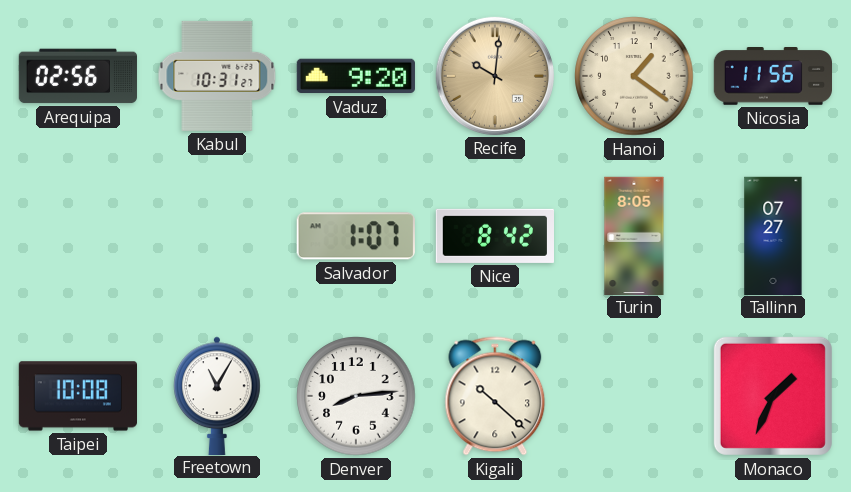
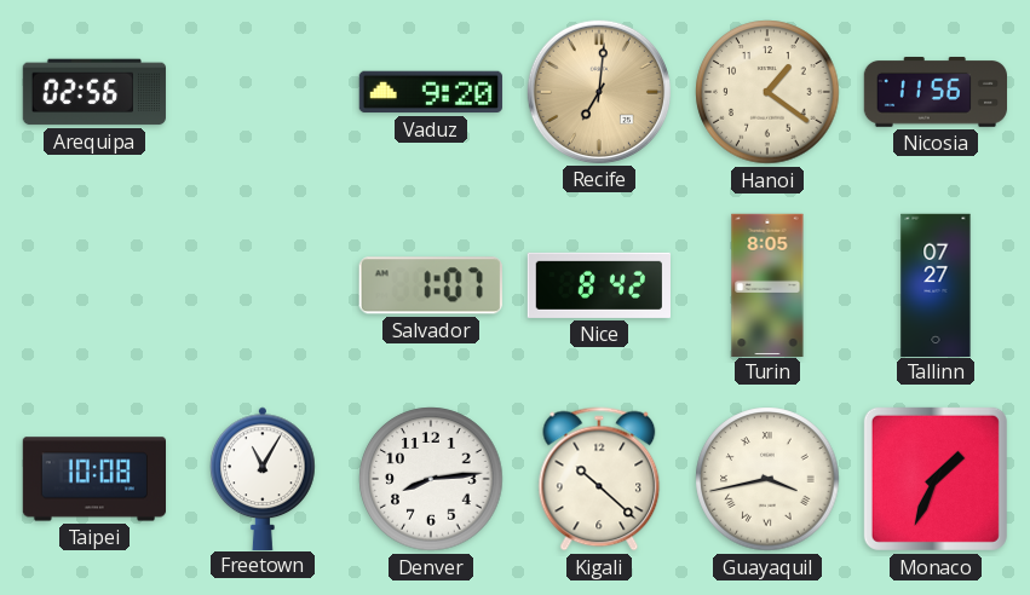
Kabul: 10:31 -> none (217, 76)
Recife: 10:01 -> 7:01 (599, 92)
Guayaquil: none -> 3:43 (767, 479)
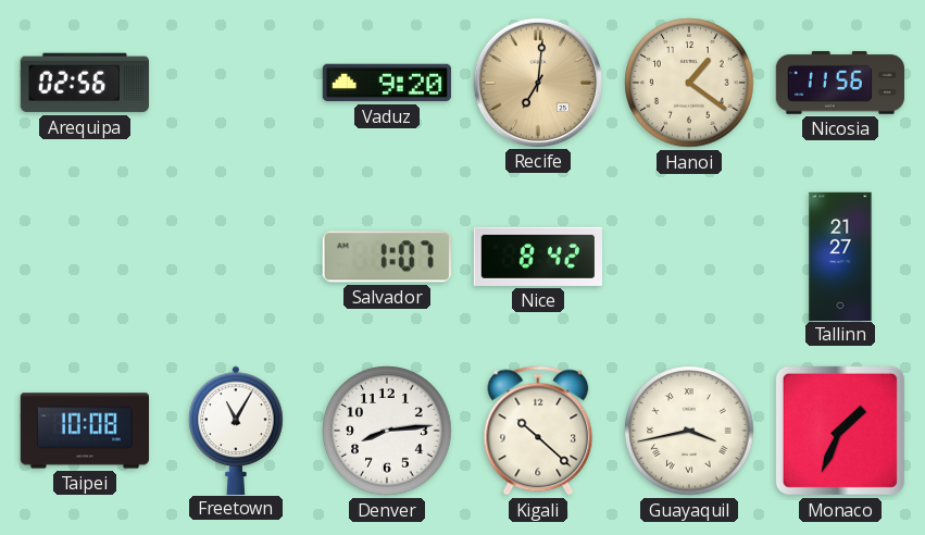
Turin: 8:05 -> none (767, 284)
Tallinn: 07:27 -> 21:27 (840, 256)
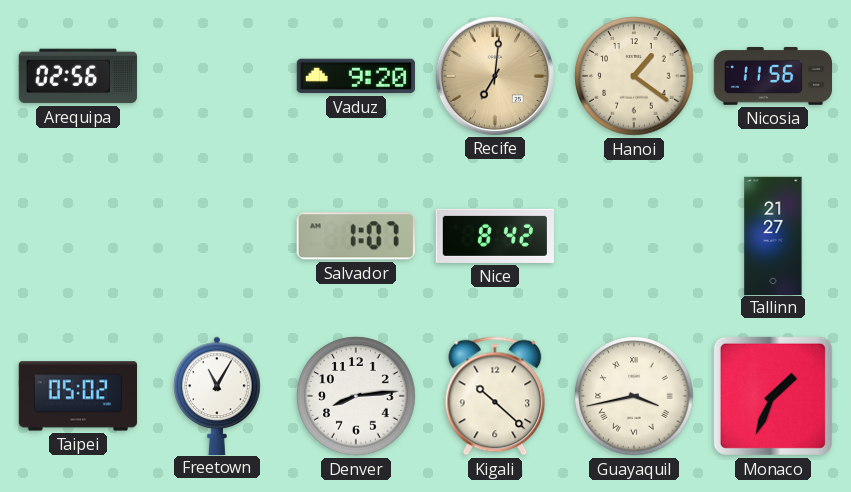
Taipei: 10:08 -> 05:02 (77, 396)
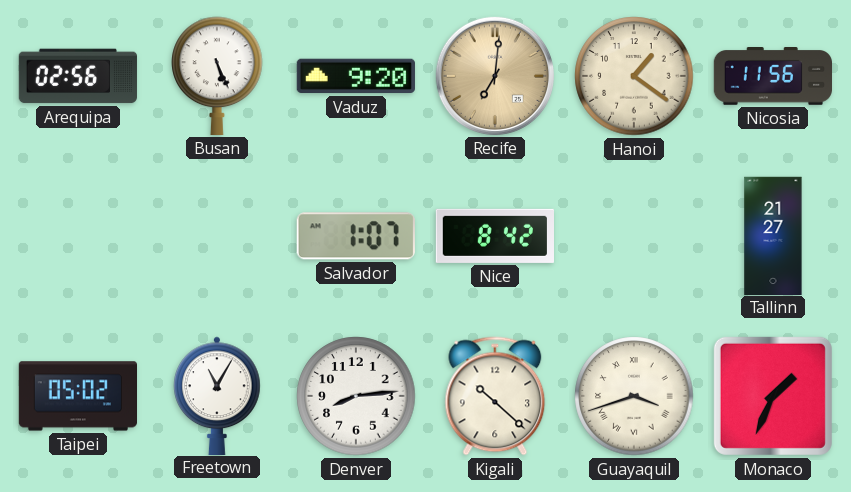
Busan: none -> 5:26 (217, 76)
Guayaquil: 3:43 -> 3:42 (634, 396)
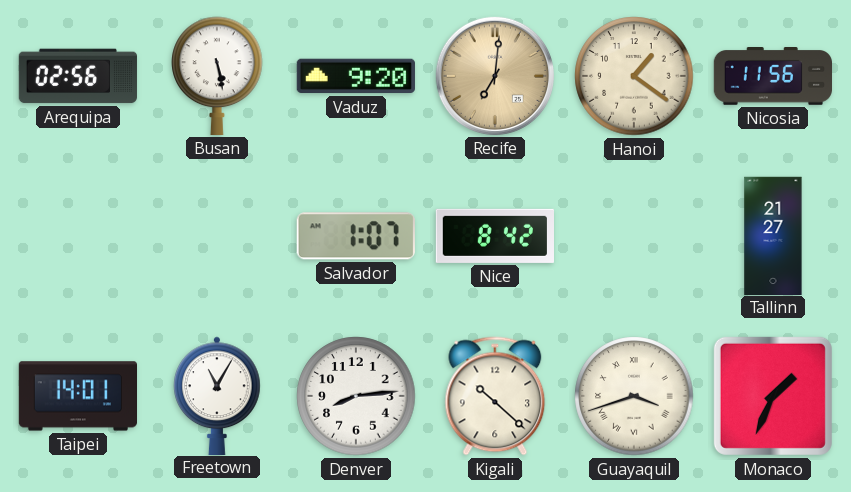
Busan: 5:26 -> 5:28 (217, 76)
Taipei: 05:02 -> 14:01 (77, 396)
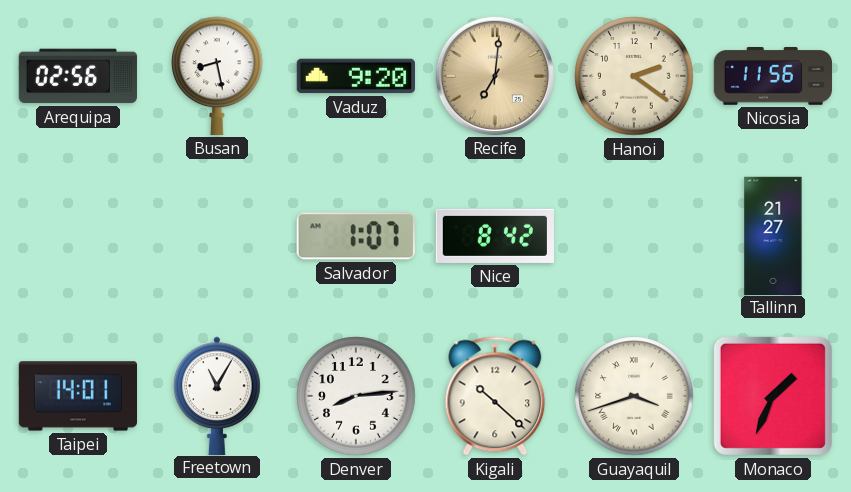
Busan: 5:28 -> 8:28 (217, 76)
Hanoi: 1:21 -> 2:21 (634, 76)
